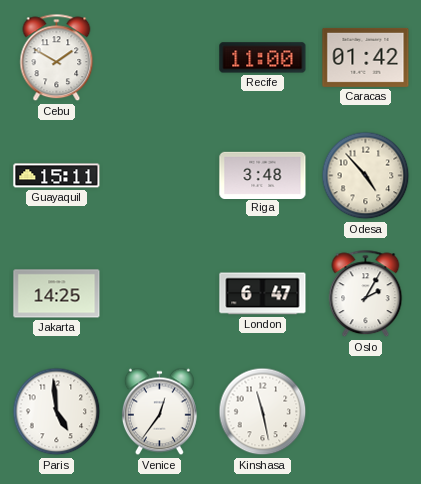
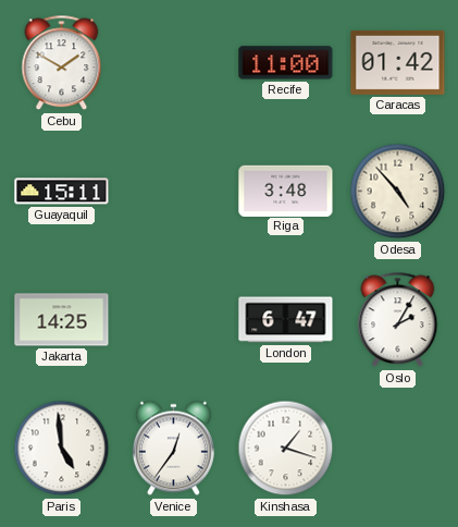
Kinshasa: 11:28 -> 1:18 (286, 449)
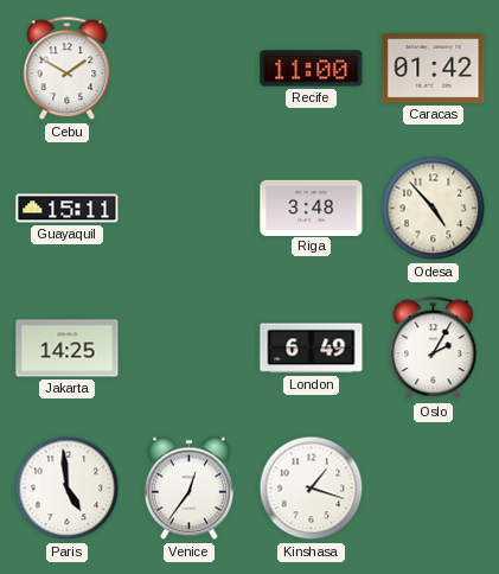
London: 6:47 -> 6:49 (312, 349)
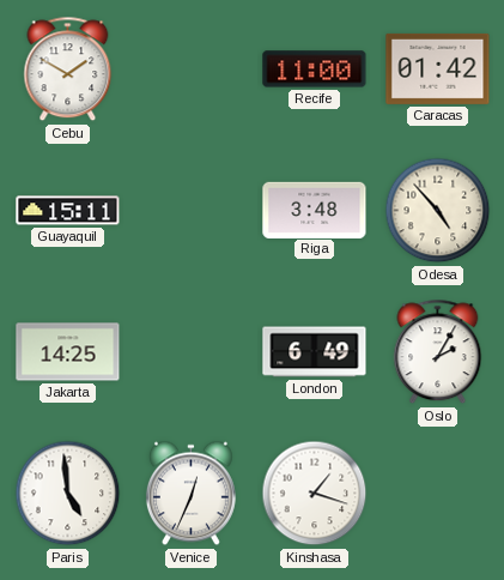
Venice: 12:36 -> 12:34 (190, 494)
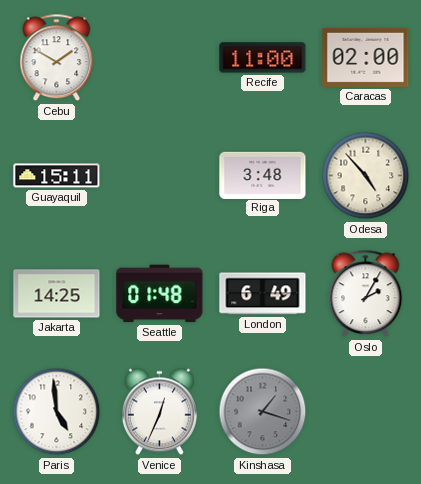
Caracas: 01:42 -> 02:00 (366, 57)
Seattle: none -> 01:48 (160, 294)
Kinshasa dial: white -> grey (263, 412)
